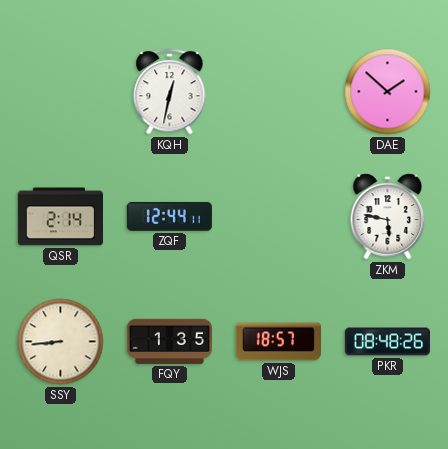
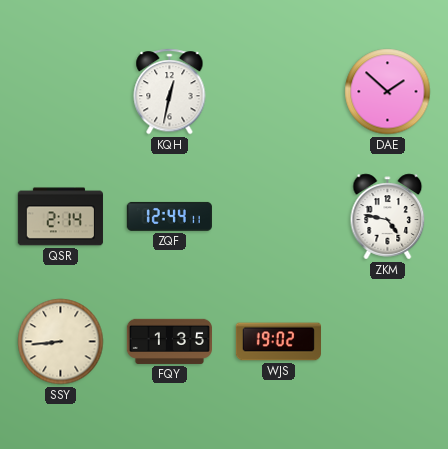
ZKM: 5:47 -> 4:47 (388, 217)
WJS: 18:57 -> 19:02 (278, 342)
PKR: 08:48 -> none (387, 342)
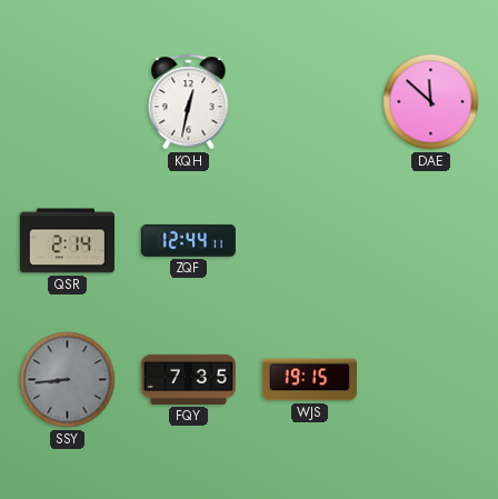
DAE: 1:52 -> 11:52 (431, 102)
ZKM: 4:47 -> none (388, 217)
SSY dial: cream -> grey (68, 380)
FQY: 1:35 -> 7:35 (188, 379)
WJS: 19:02 -> 19:15 (309, 380)
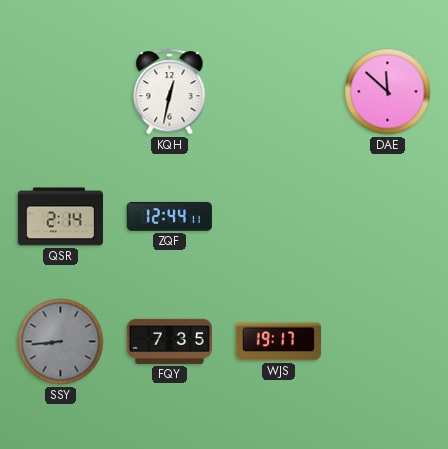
WJS: 19:15 -> 19:17 (278, 342)
